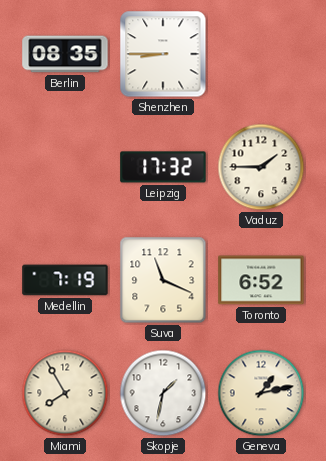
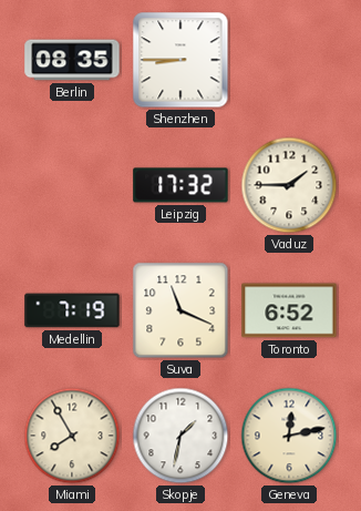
Geneva: 1:13 -> 12:13 (289, 436)
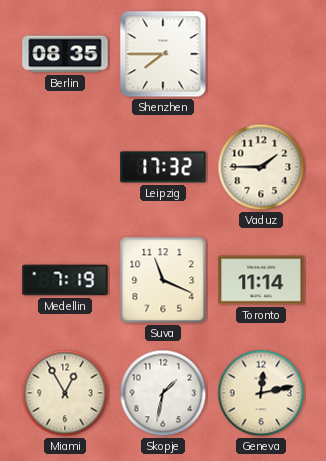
Shenzhen: 8:45 -> 7:45 (163, 54)
Toronto: 6:52 -> 11:14 (261, 280)
Miami: 7:55 -> 12:55 (65, 393)
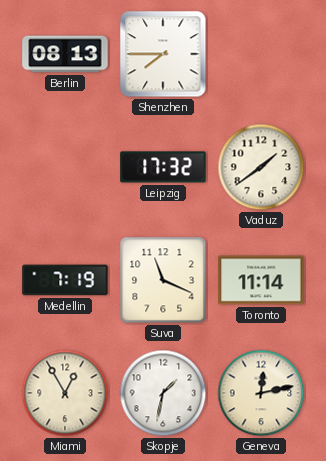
Berlin: 08:35 -> 08:13 (65, 54)
Vaduz: 1:45 -> 1:39 (261, 167)
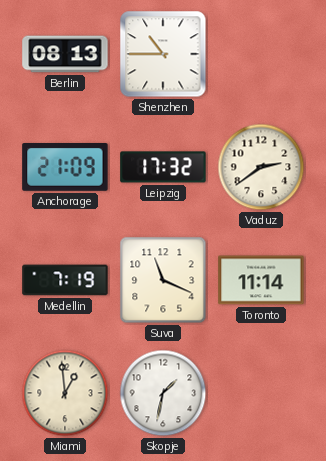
Shenzhen: 7:45 -> 10:45 (163, 54)
Anchorage: none -> 21:09 (65, 168)
Vaduz: 1:39 -> 2:39 (261, 167)
Miami: 12:55 -> 12:59 (65, 393)
Geneva: 12:13 -> none (261, 393)
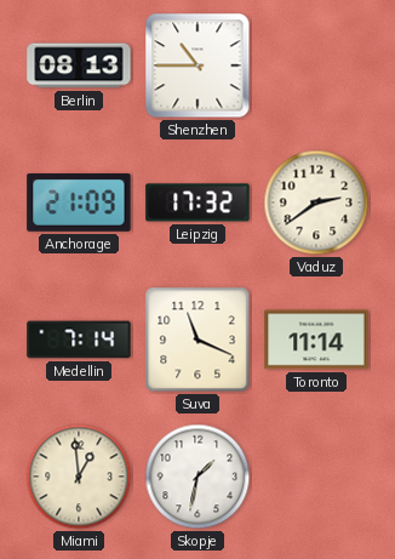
Medellin: 7:19 -> 7:14 (79, 340)
